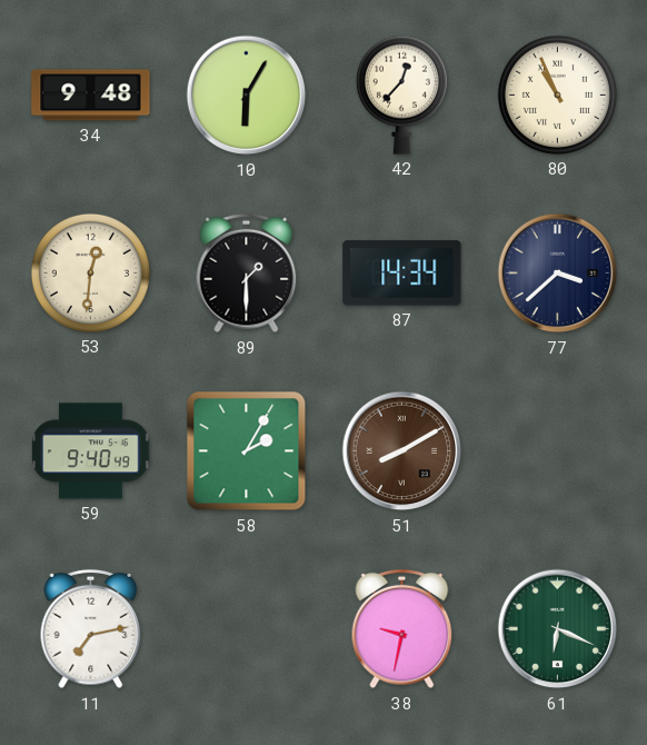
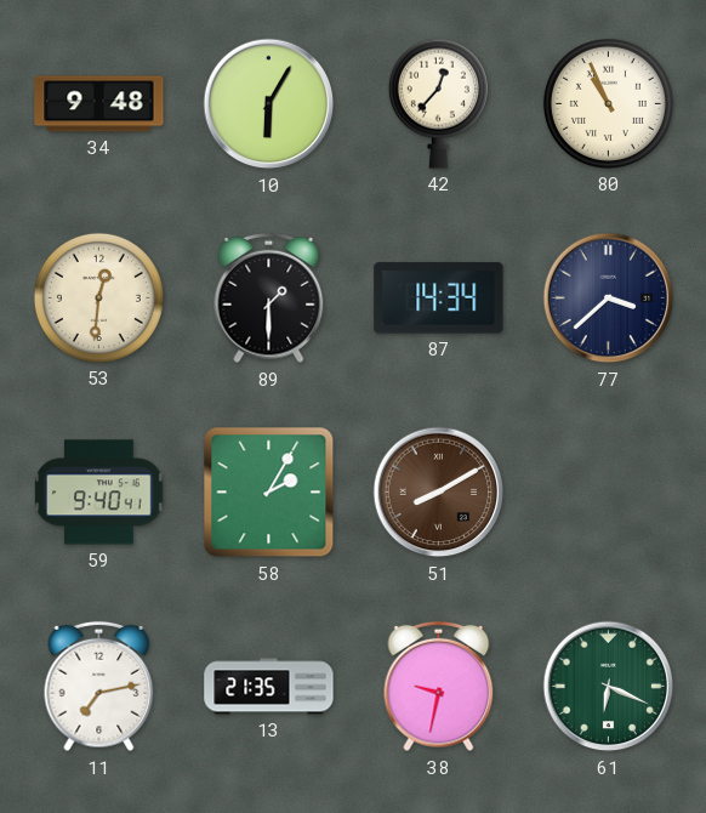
59: 9:40:49 -> 9:40:41 (99, 493)
13: none -> 21:35 (269, 687)
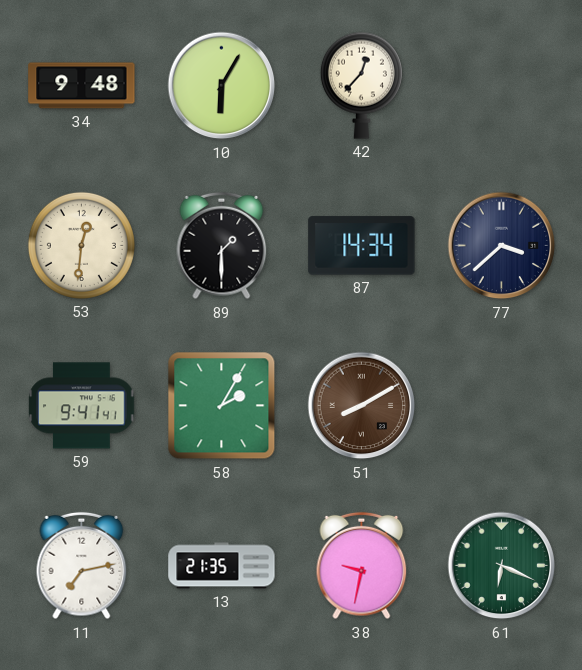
80: 10:56 -> none (608, 103)
59: 9:40 -> 9:41 (82, 406)
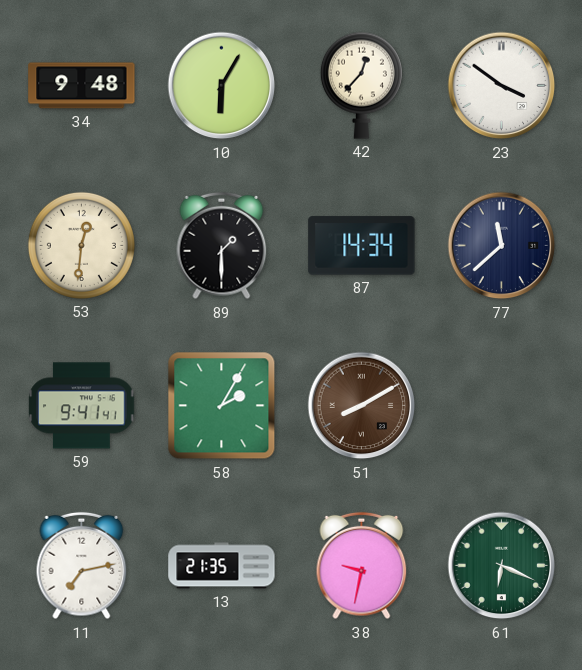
23: none -> 3:51 (502, 86)
77: 3:38 -> 11:38 (502, 246)
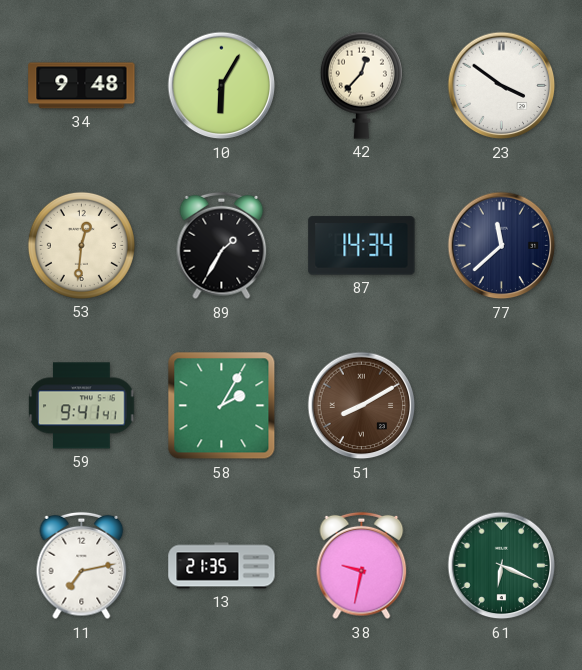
89: 1:30 -> 1:35 (222, 246)
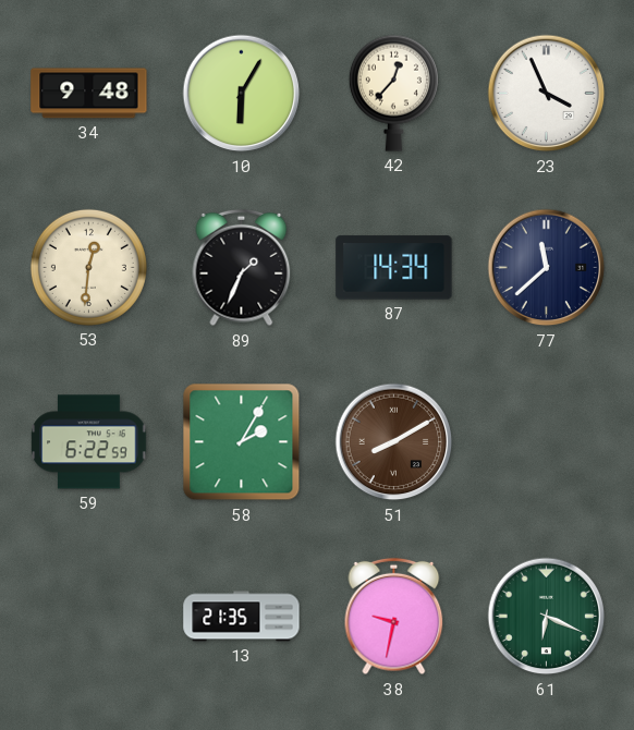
23: 3:51 -> 3:56 (547, 94)
89: 1:35 -> 1:34 (242, 268)
59: 9:41 -> 6:22 (89, 442)
11: 7:13 -> none (82, 566)
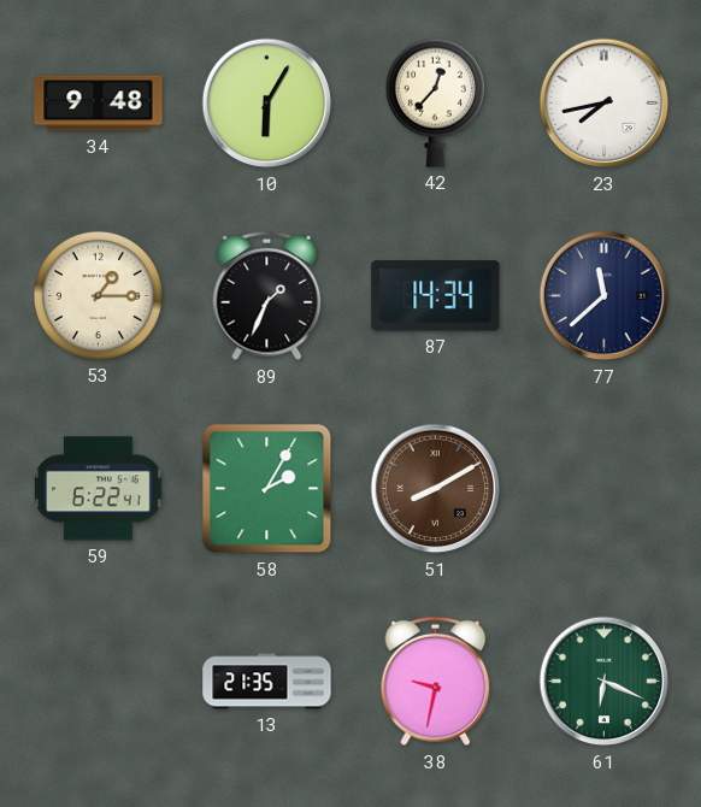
23: 3:56 -> 7:43 (605, 104)
53: 12:31 -> 1:15 (98, 295)
59: 6:22:59 -> 6:22:41 (99, 489)
